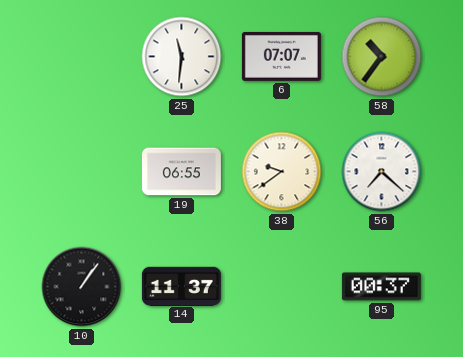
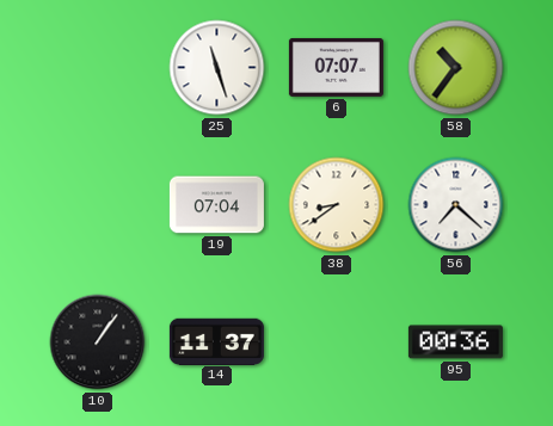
25: 11:31 -> 11:27 (217, 68)
19: 06:55 -> 07:04 (216, 205)
38: 9:39 -> 8:39 (337, 205)
95: 00:37 -> 00:36 (455, 342)
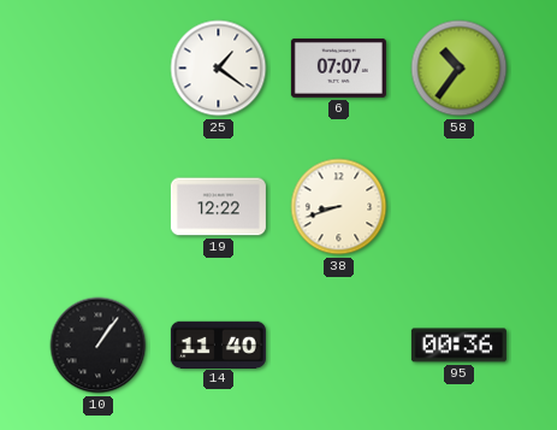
25: 11:27 -> 1:21 (219, 69)
19: 07:04 -> 12:22 (218, 207)
38: 8:39 -> 8:42 (339, 207)
56: 7:22 -> none (456, 205)
14: 11:37 -> 11:40 (218, 344)
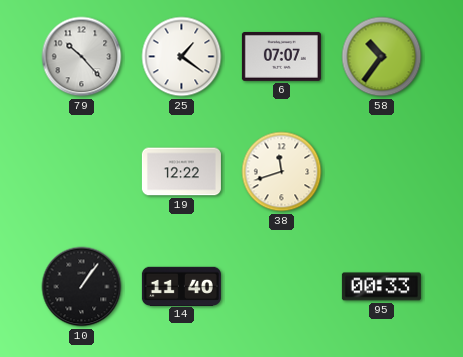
79: none -> 10:23 (82, 57)
38: 8:42 -> 11:42 (282, 172)
95: 00:36 -> 00:33 (381, 287)
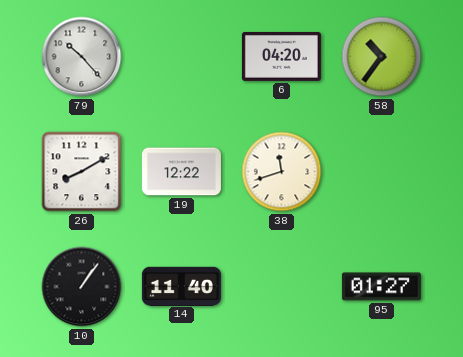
25: 1:21 -> none (182, 57)
6: 07:07 -> 04:20 (281, 56)
26: none -> 8:10 (82, 172)
95: 00:33 -> 01:27 (381, 287)
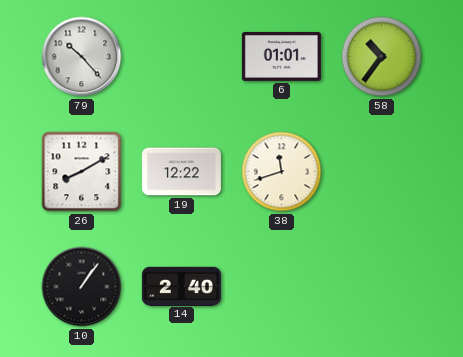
6: 04:20 -> 01:01 (281, 56)
14: 11:40 -> 2:40 (181, 286)
95: 01:27 -> none (381, 287)
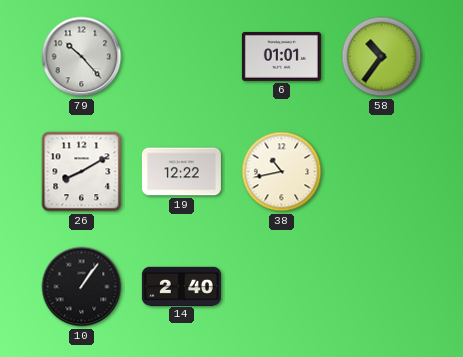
38: 11:42 -> 10:43 (282, 172)
